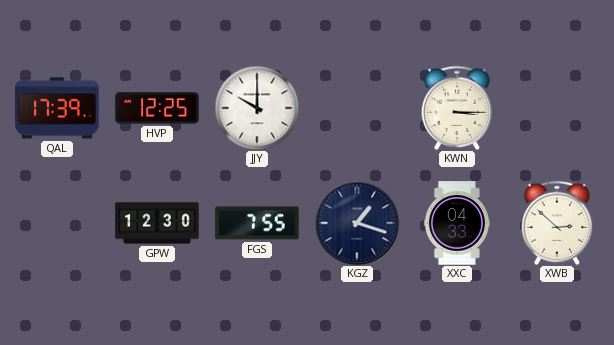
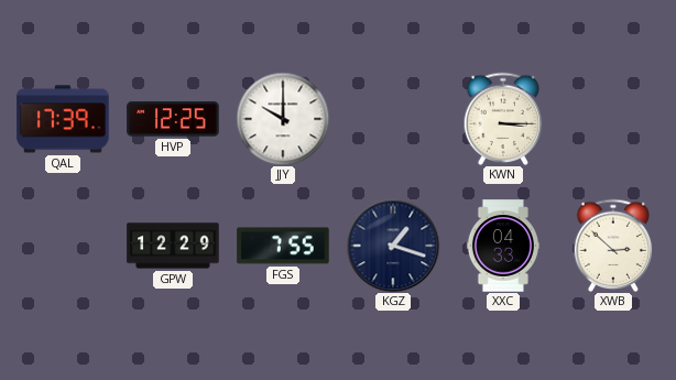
GPW: 12:30 -> 12:29 (173, 246)
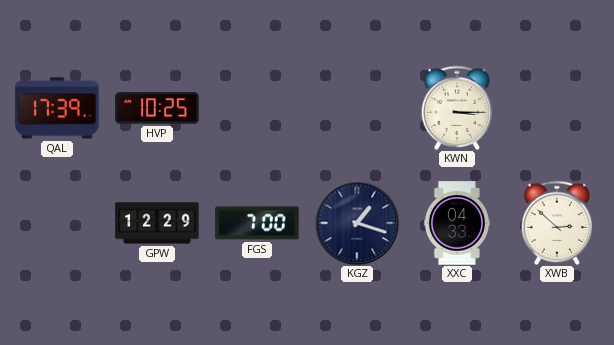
HVP: 12:25 -> 10:25 (157, 108)
JJY: 10:00 -> none (283, 119)
FGS: 7:55 -> 7:00 (257, 223)
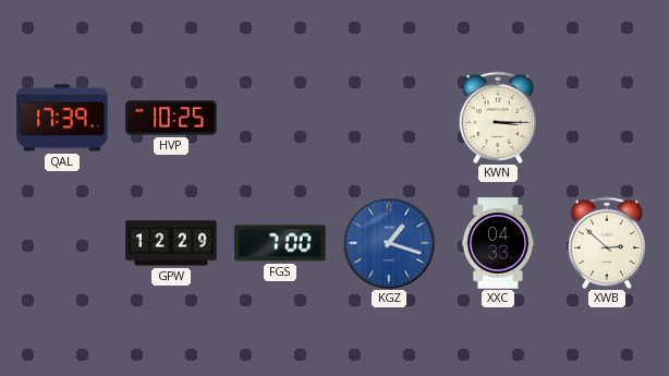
KGZ dial: navy -> blue (389, 243)
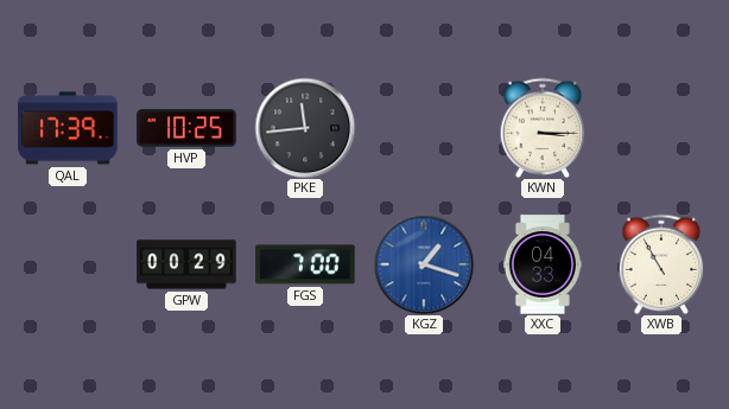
PKE: none -> 11:44 (305, 128)
GPW: 12:29 -> 00:29 (186, 264)
XWB: 2:52 -> 10:55 (661, 264)
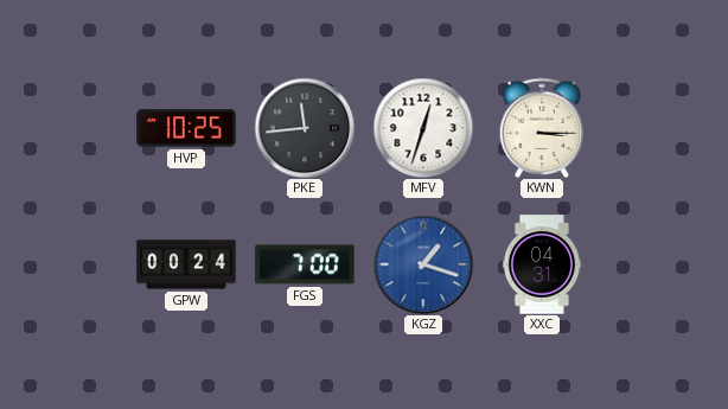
QAL: 17:39 -> none (68, 128)
MFV: none -> 12:33 (423, 128)
GPW: 00:29 -> 00:24 (186, 264)
XXC: 04:33 -> 04:31 (541, 264)
XWB: 10:55 -> none (661, 264)
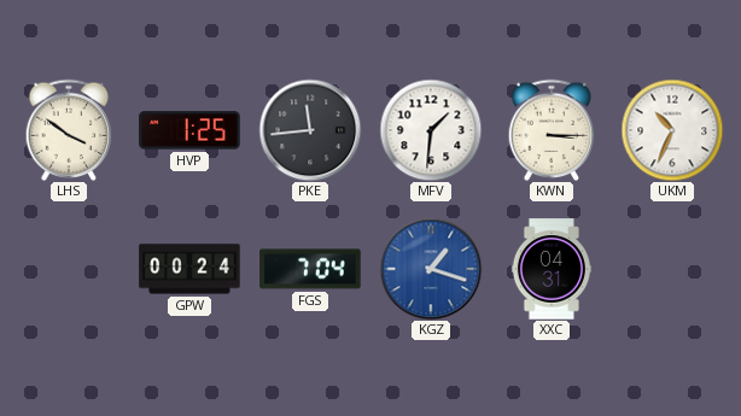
LHS: none -> 3:51 (69, 130)
HVP: 10:25 -> 1:25 (189, 130)
MFV: 12:33 -> 1:31 (431, 130)
UKM: none -> 10:34 (672, 130)
FGS: 7:00 -> 7:04 (310, 269)
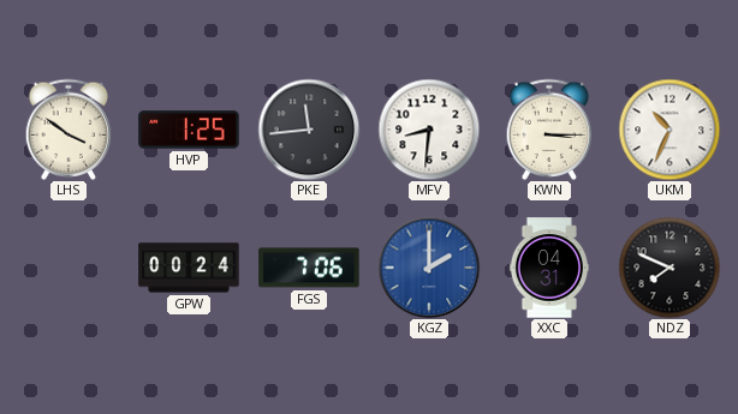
MFV: 1:31 -> 8:31 (429, 130)
FGS: 7:04 -> 7:06 (309, 268)
KGZ: 1:18 -> 2:00 (429, 268)
NDZ: none -> 7:49 (669, 268)
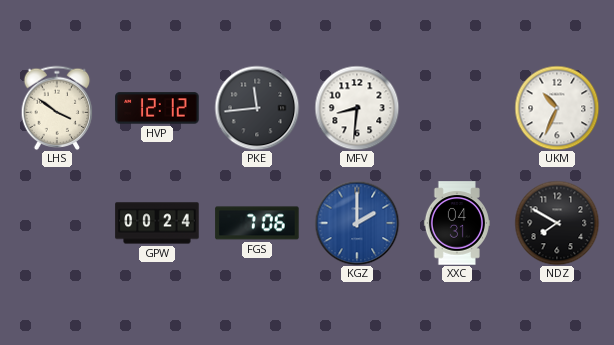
HVP: 1:25 -> 12:12 (157, 108)
KWN: 3:15 -> none (549, 130)
NDZ: 7:49 -> 7:50 (557, 223)
